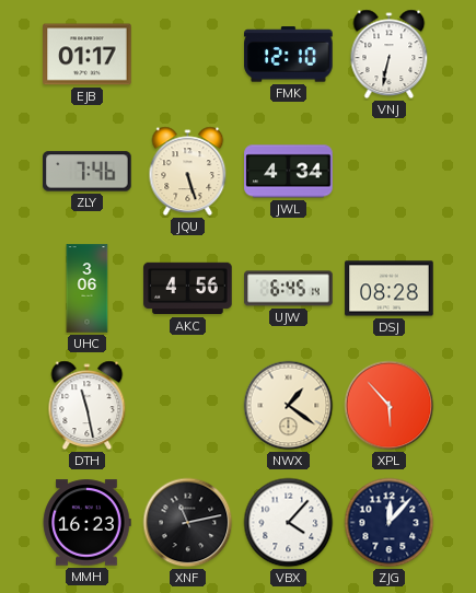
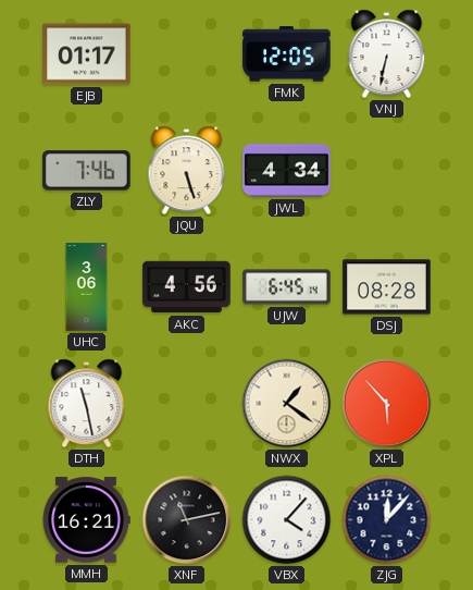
FMK: 12:10 -> 12:05 (287, 54)
MMH: 16:23 -> 16:21 (86, 520)
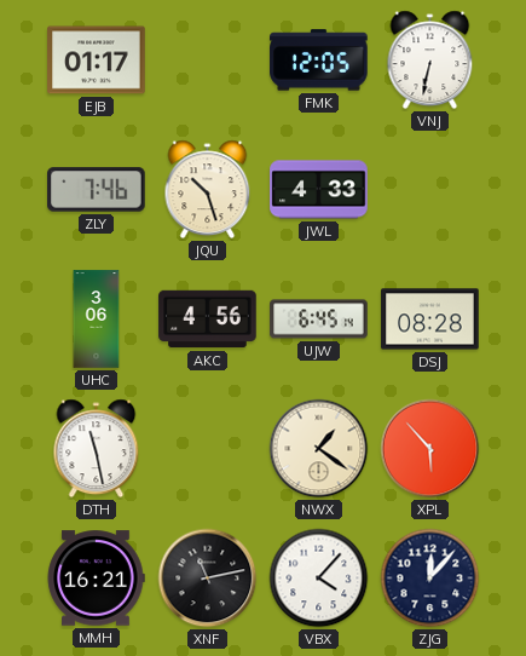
JQU: 5:27 -> 10:27 (208, 190)
JWL: 4:34 -> 4:33 (319, 190)
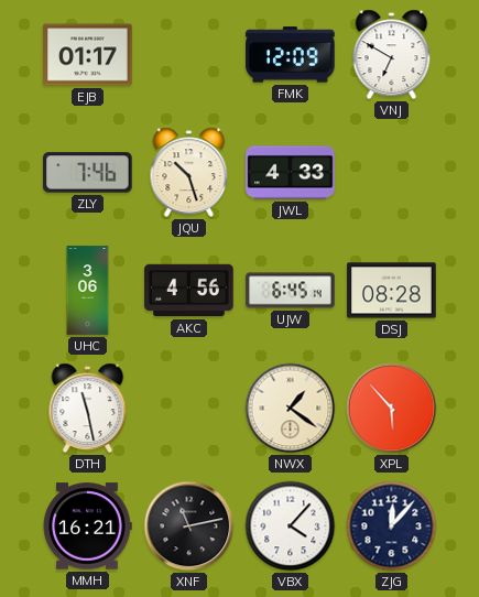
FMK: 12:05 -> 12:09 (291, 55)
VNJ: 6:32 -> 6:50 (392, 55)
